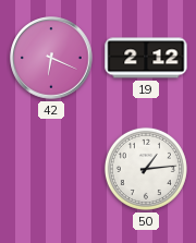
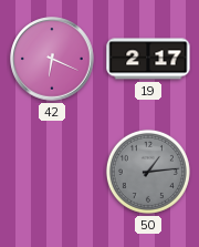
19: 2:12 -> 2:17 (148, 59)
50 dial: white -> grey (148, 172)
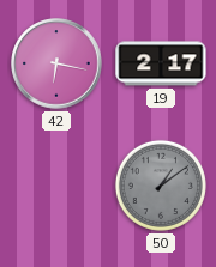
42: 6:19 -> 6:17 (56, 63)
50: 1:14 -> 1:09 (161, 186)
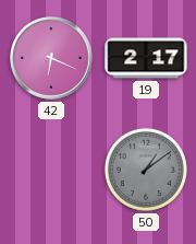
42: 6:17 -> 6:19 (51, 58)
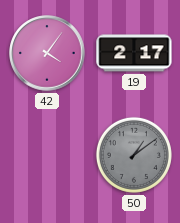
42: 6:19 -> 4:06 (47, 53)
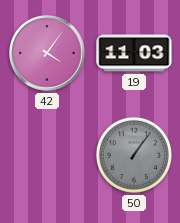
19: 2:17 -> 11:03 (134, 53)
50: 1:09 -> 1:06 (134, 155)
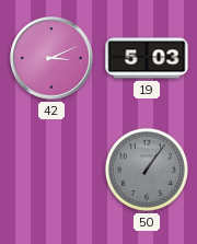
42: 4:06 -> 3:11 (51, 58)
19: 11:03 -> 5:03 (147, 58)
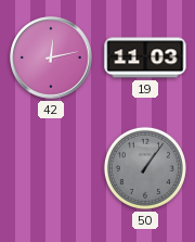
42: 3:11 -> 12:13 (51, 58)
19: 5:03 -> 11:03 (145, 58)
